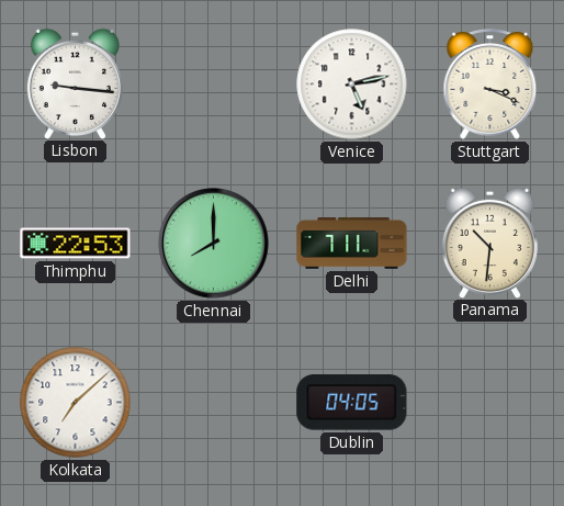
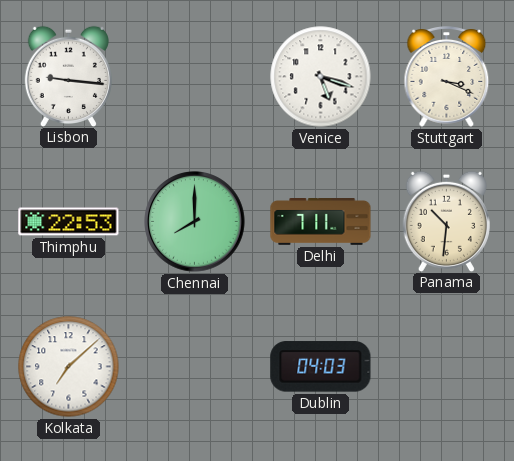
Venice: 5:13 -> 5:18 (321, 77)
Dublin: 04:05 -> 04:03 (321, 367)
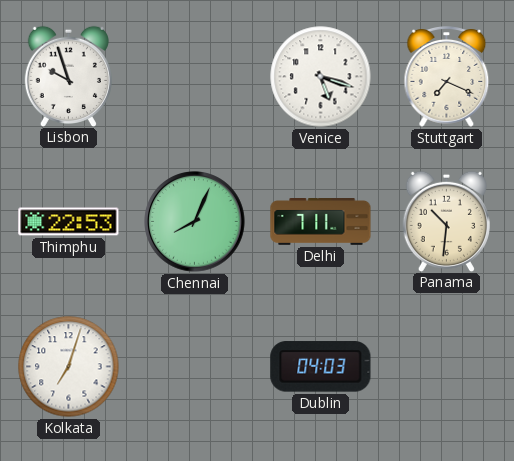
Lisbon: 9:16 -> 9:57 (68, 76)
Stuttgart: 3:19 -> 7:19 (447, 77)
Chennai: 8:00 -> 8:04 (195, 222)
Kolkata: 7:08 -> 7:03 (69, 367)
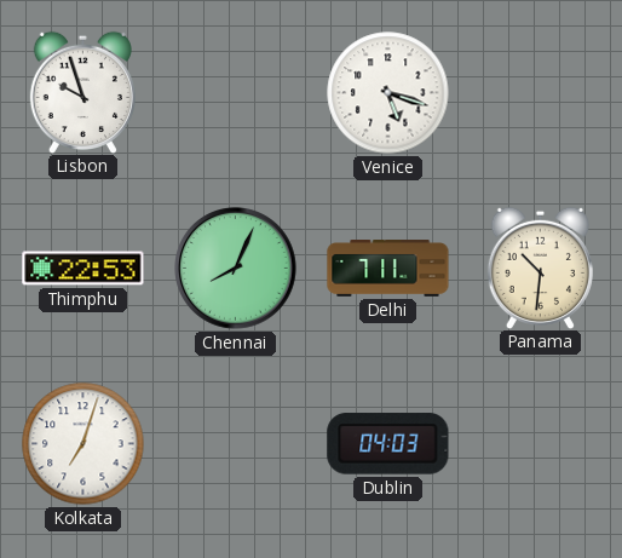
Stuttgart: 7:19 -> none (447, 77)
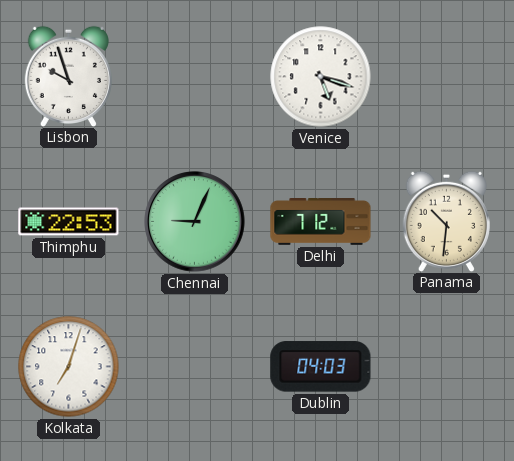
Chennai: 8:04 -> 9:04 (195, 222)
Delhi: 7:11 -> 7:12 (321, 222)
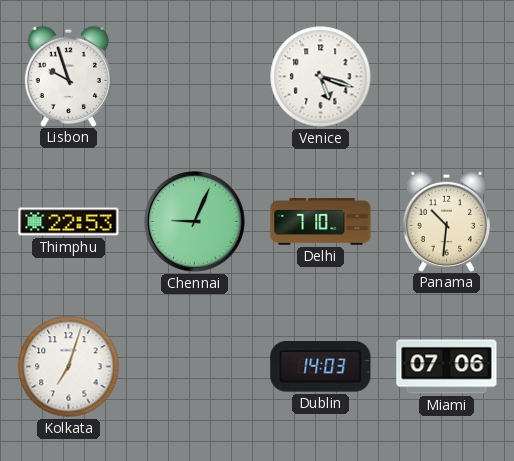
Delhi: 7:12 -> 7:10 (321, 222)
Dublin: 04:03 -> 14:03 (321, 367)
Miami: none -> 07:06 (447, 367)
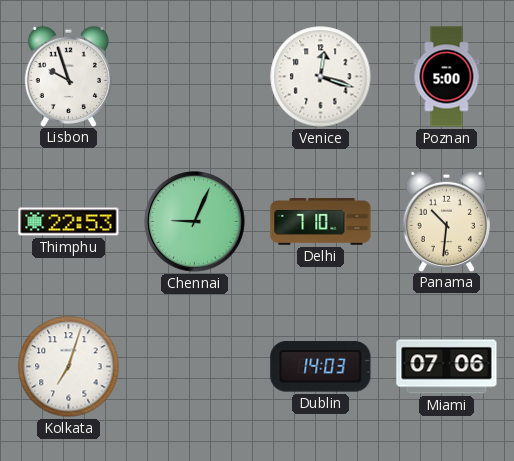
Venice: 5:18 -> 12:18 (321, 77)
Poznan: none -> 5:00 (447, 77)
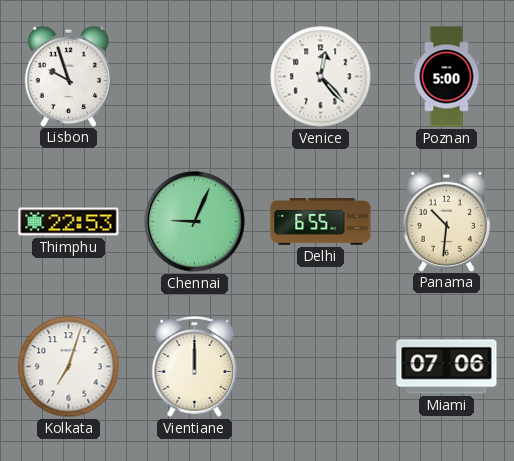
Venice: 12:18 -> 12:23 (321, 77)
Delhi: 7:10 -> 6:55 (321, 222)
Vientiane: none -> 12:00 (195, 367)
Dublin: 14:03 -> none (321, 367)
